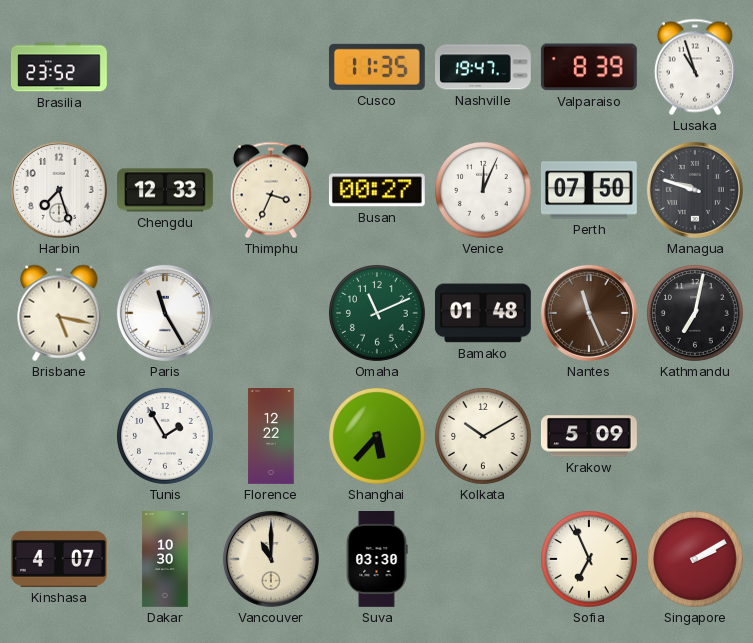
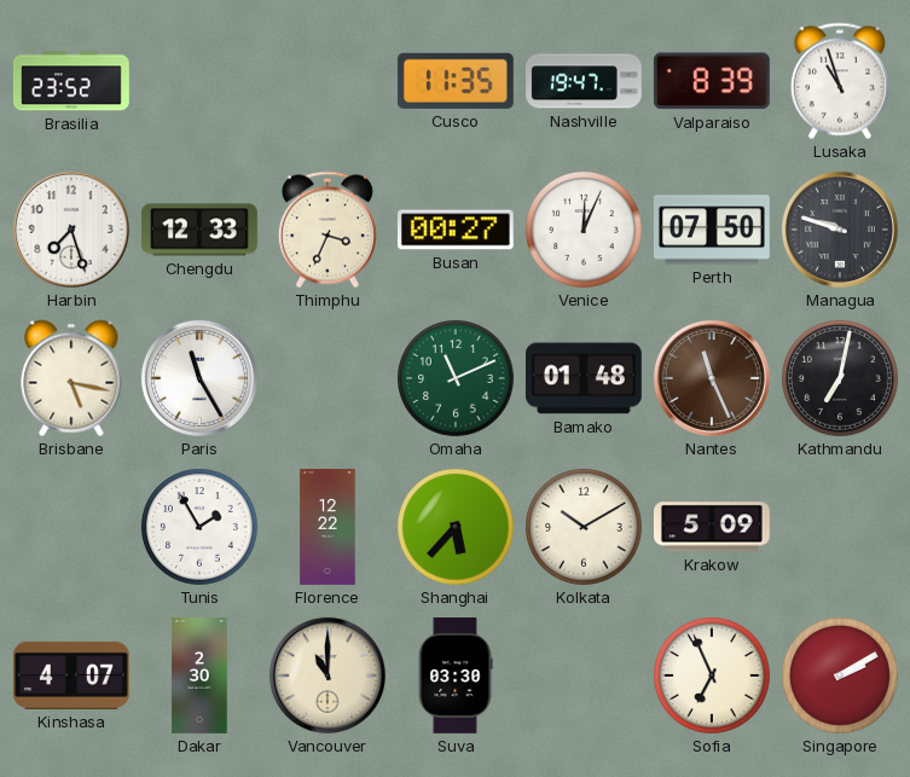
Dakar: 10:30 -> 2:30 (199, 677)
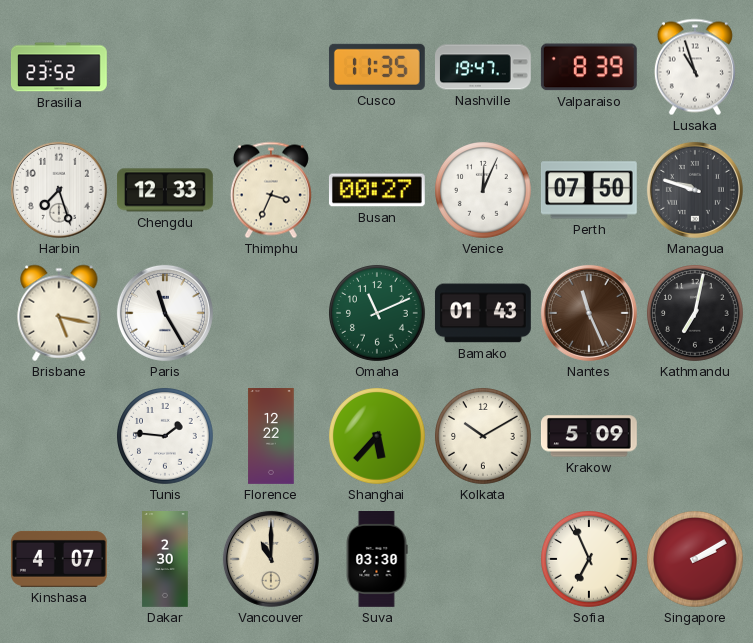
Bamako: 01:48 -> 01:43 (483, 313)
Tunis: 1:55 -> 1:46 (166, 437)
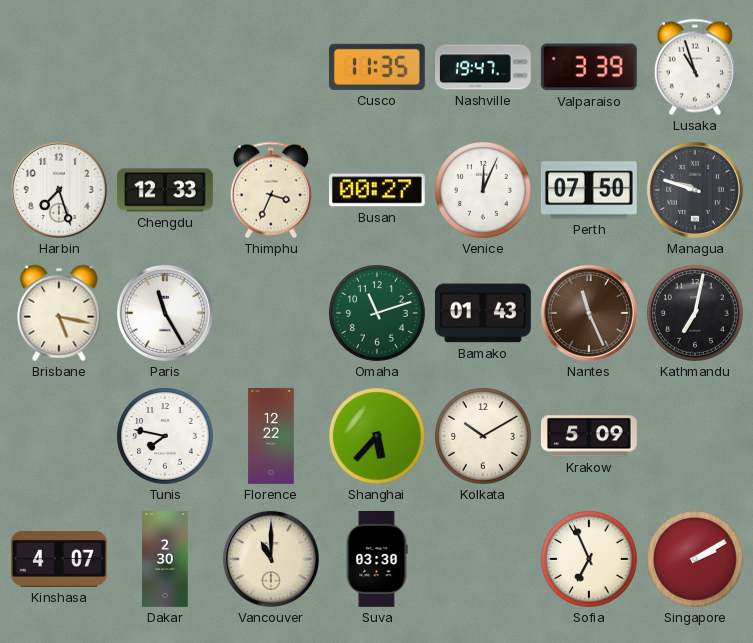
Brasilia: 23:52 -> none (59, 67)
Valparaiso: 8:39 -> 3:39 (589, 67)
Omaha: 11:11 -> 11:12 (378, 314)
Tunis: 1:46 -> 7:47 (166, 437)
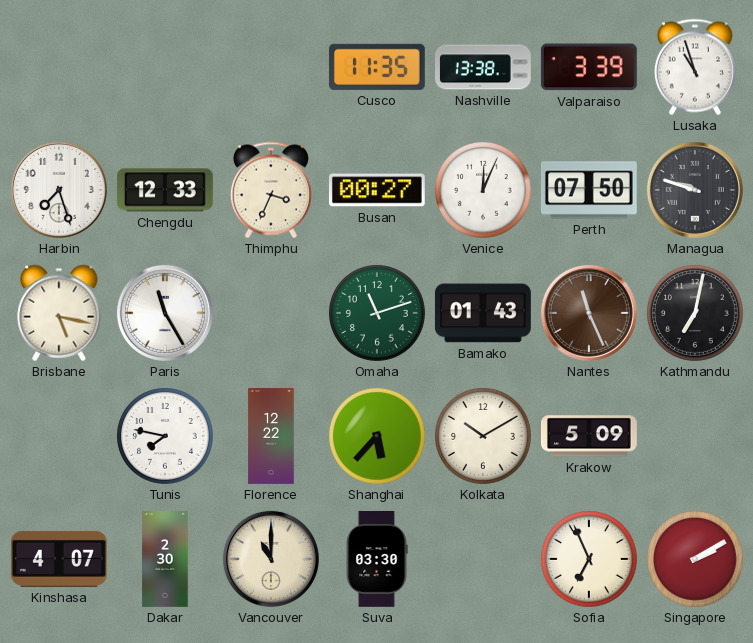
Nashville: 19:47 -> 13:38 (484, 67)
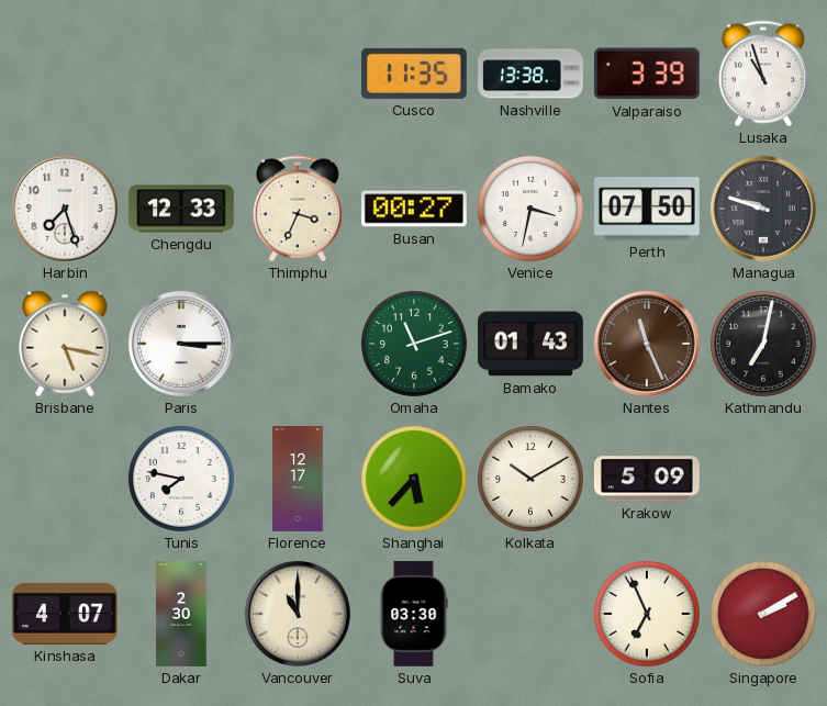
Venice: 12:04 -> 3:32 (532, 210)
Paris: 11:25 -> 3:15 (181, 344)
Florence: 12:22 -> 12:17 (298, 480)
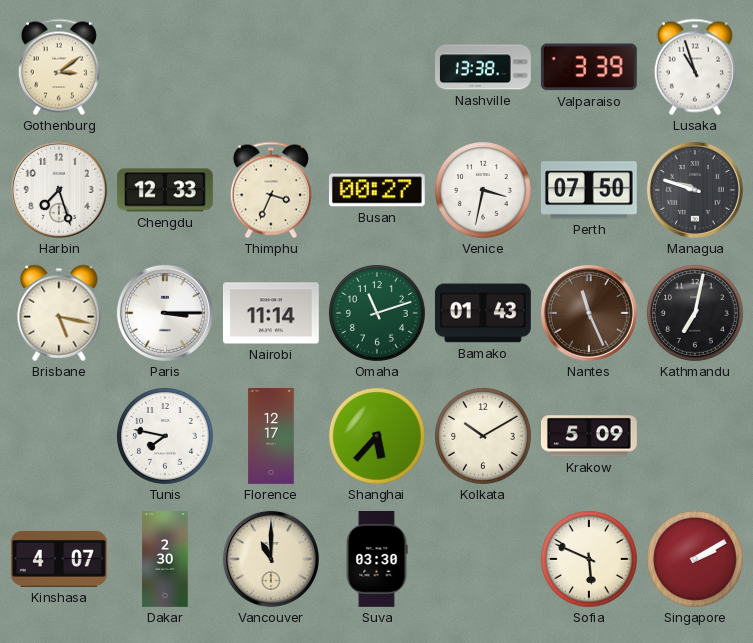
Gothenburg: none -> 3:09 (59, 67)
Cusco: 11:35 -> none (414, 74)
Nairobi: none -> 11:14 (271, 313)
Sofia: 6:56 -> 5:49 (590, 560)
